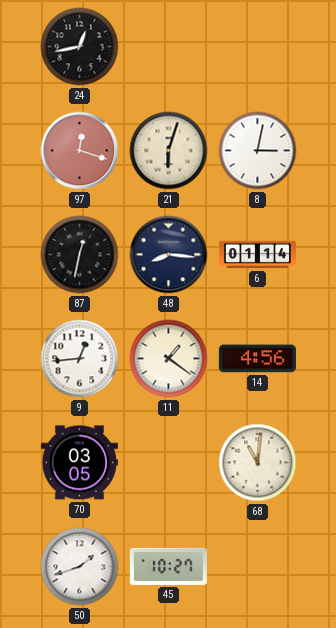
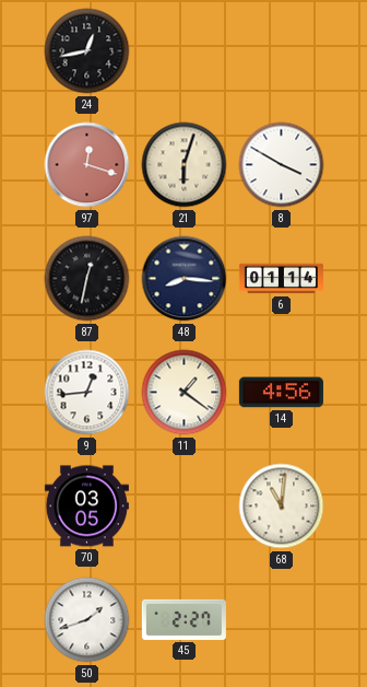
8: 3:02 -> 3:50 (282, 165)
45: 10:27 -> 2:27 (183, 619)
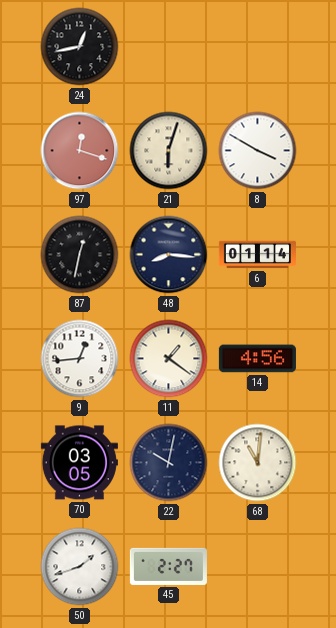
22: none -> 10:02 (169, 463)
